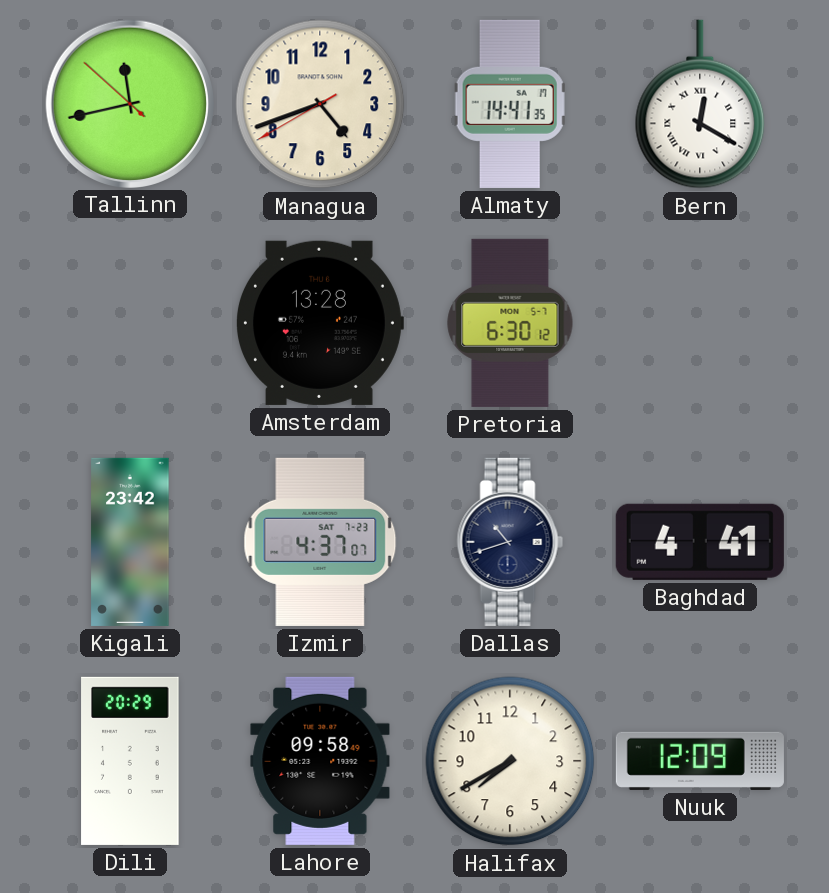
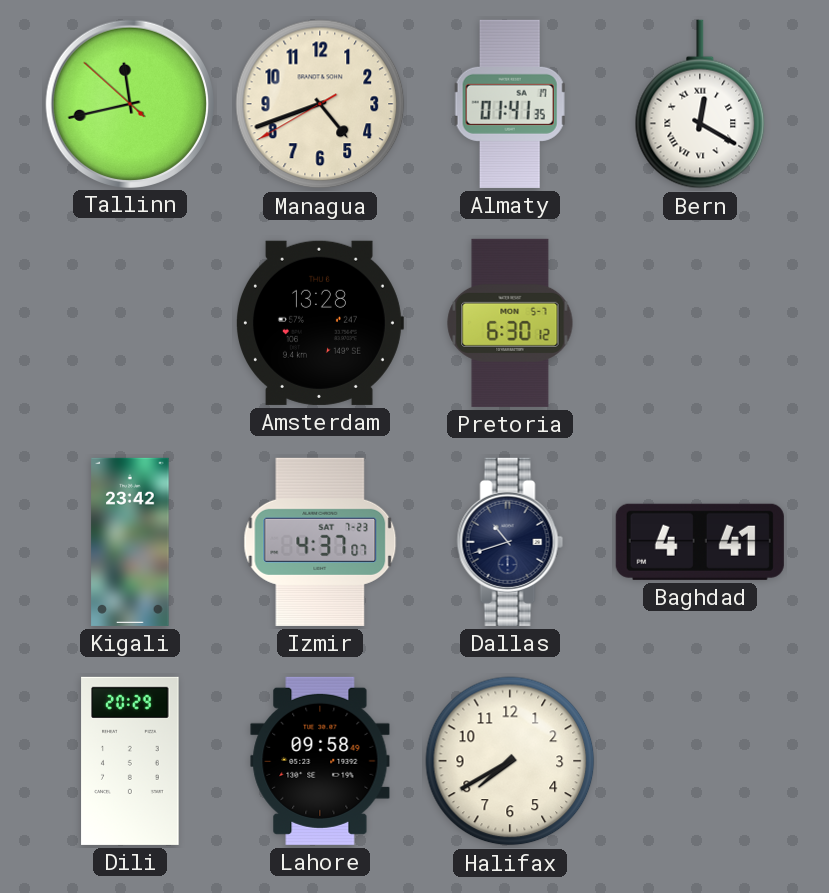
Almaty: 14:41 -> 01:41 (510, 104)
Nuuk: 12:09 -> none (700, 761)
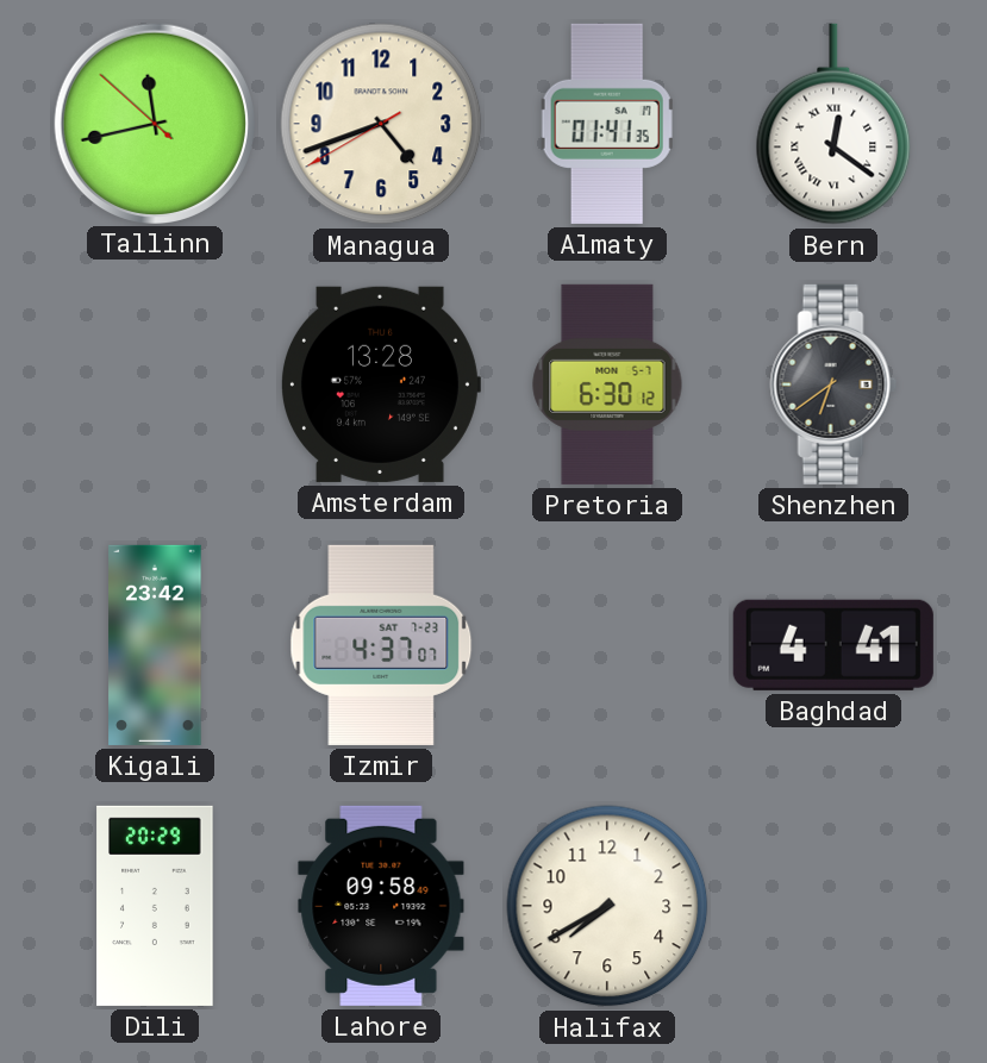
Bern: 12:20 -> 12:21 (833, 124)
Shenzhen: none -> 6:39 (833, 384)
Dallas: 10:42 -> none (510, 542)
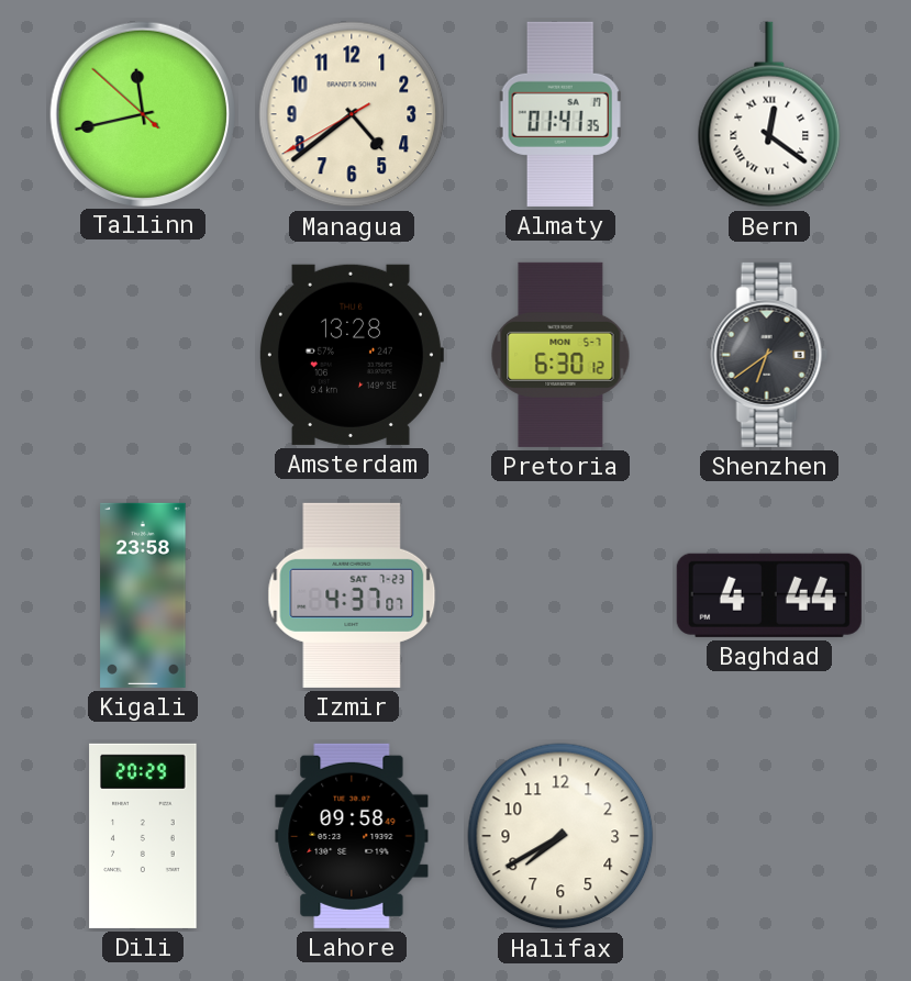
Managua: 4:41 -> 4:38 (352, 114)
Kigali: 23:42 -> 23:58 (143, 595)
Baghdad: 4:41 -> 4:44 (769, 595)
